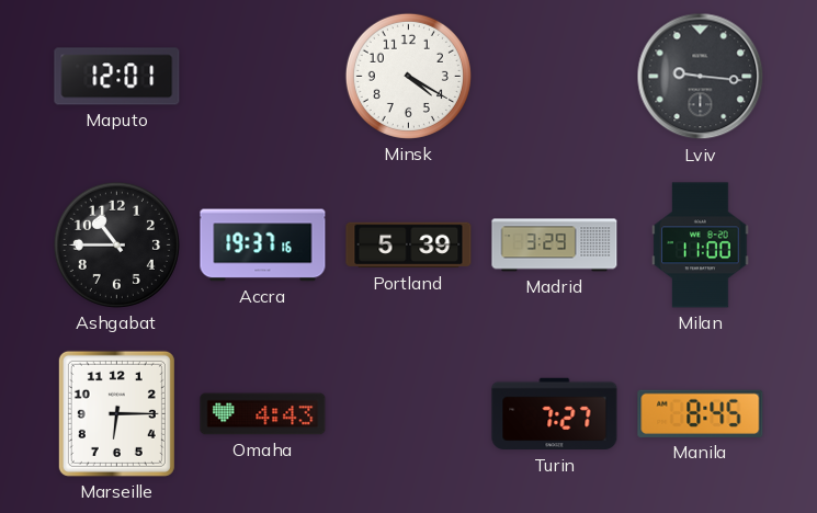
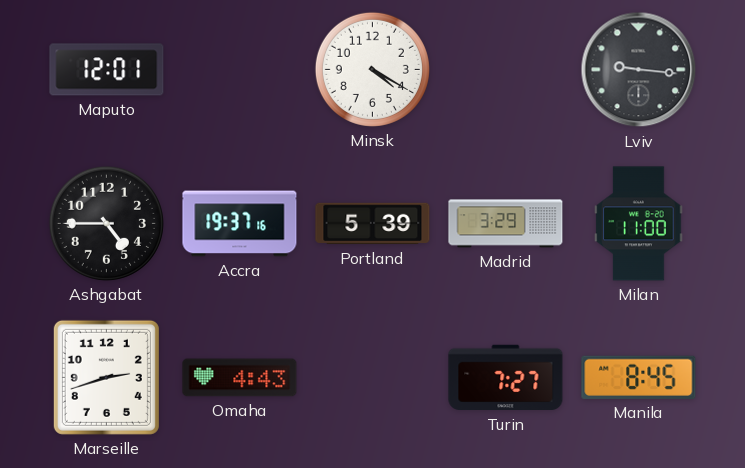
Ashgabat: 10:45 -> 4:45 (106, 223)
Marseille: 6:15 -> 2:42 (106, 377)
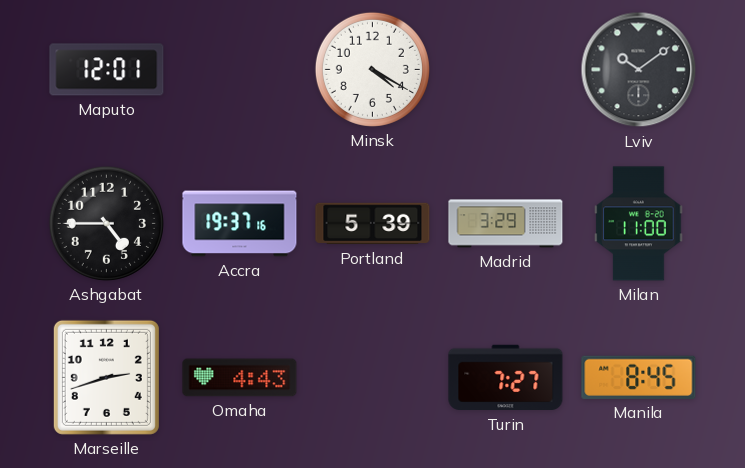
Lviv: 9:16 -> 10:09 (639, 70)
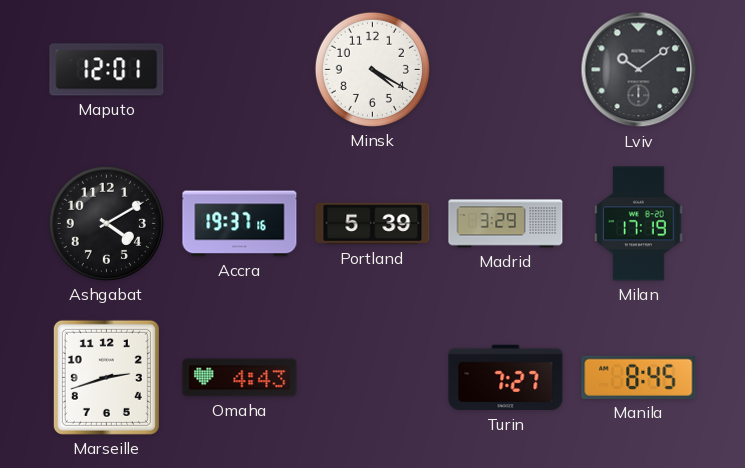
Ashgabat: 4:45 -> 4:10 (106, 223)
Milan: 11:00 -> 17:19 (639, 224)
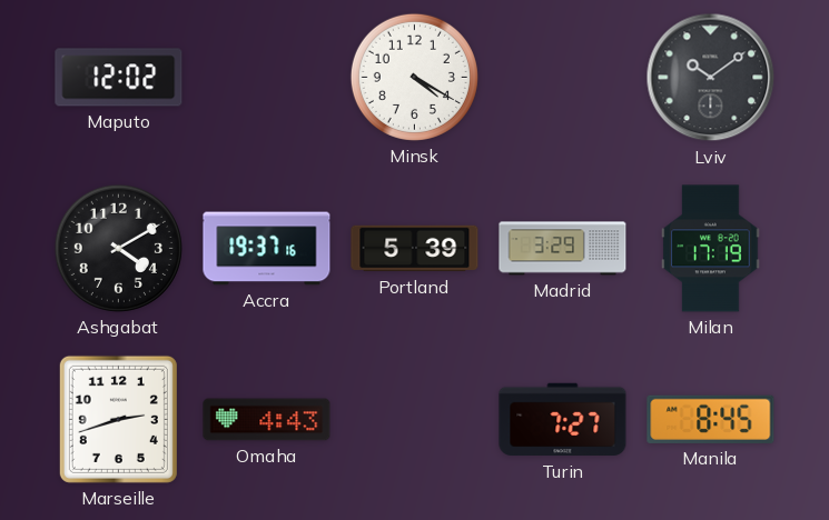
Maputo: 12:01 -> 12:02 (119, 78)
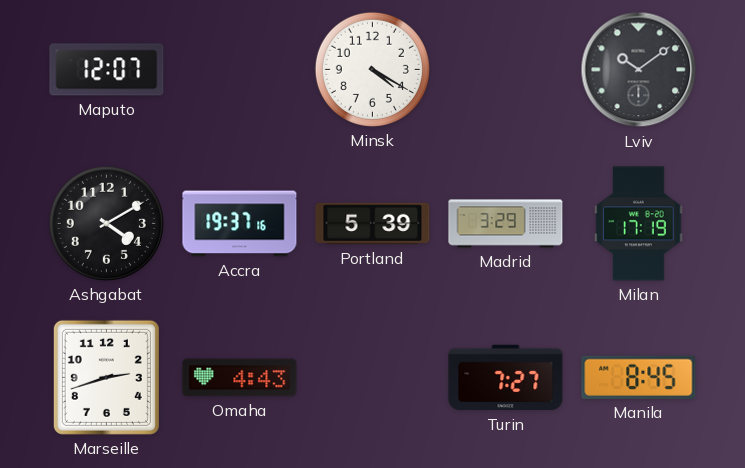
Maputo: 12:02 -> 12:07 (107, 70)
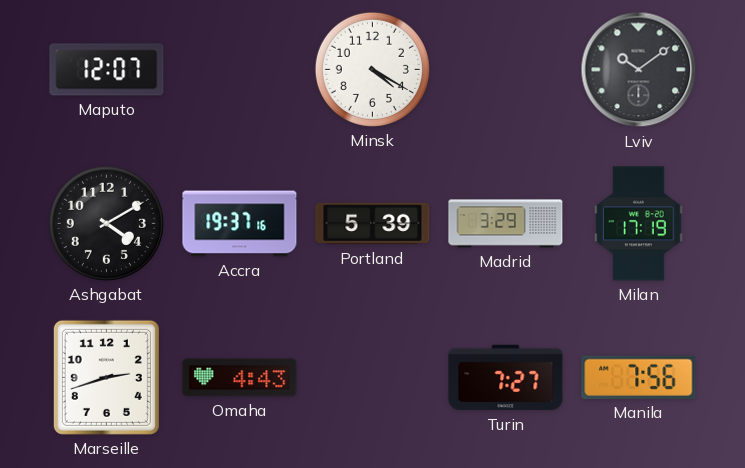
Manila: 8:45 -> 7:56 (639, 377)
